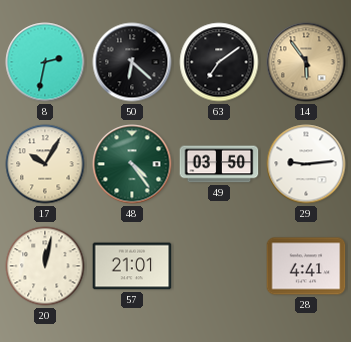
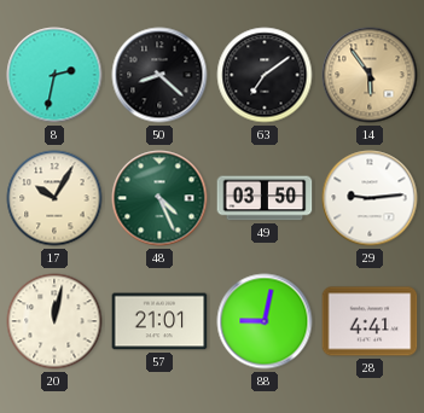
50: 6:22 -> 8:22 (159, 75)
48: 4:24 -> 4:26 (159, 198)
88: none -> 9:02 (265, 321)
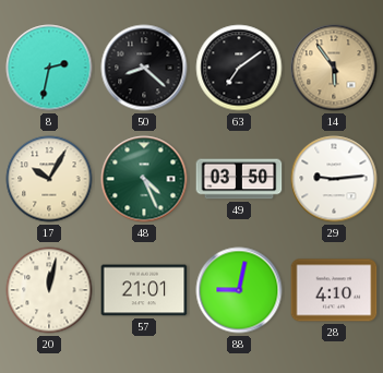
28: 4:41 -> 4:10 (334, 290)
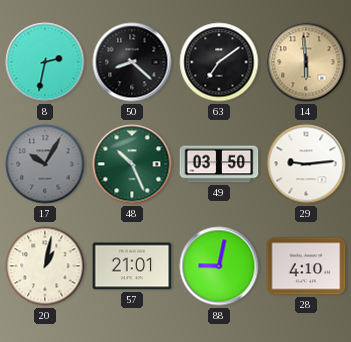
14: 5:54 -> 5:59 (306, 62)
17 dial: cream -> grey (45, 164)
48: 4:26 -> 10:26 (132, 164)
20: 12:02 -> 1:02 (45, 266)
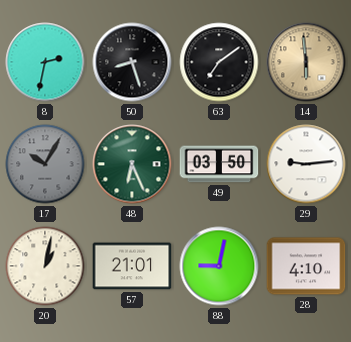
50: 8:22 -> 8:27 (132, 62)
48: 10:26 -> 6:26 (132, 164)
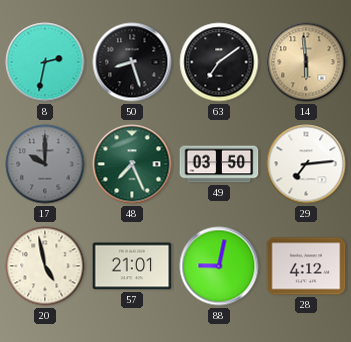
17: 10:05 -> 10:00 (45, 164)
48: 6:26 -> 7:26 (132, 164)
29: 9:14 -> 7:14 (306, 164)
20: 1:02 -> 4:58 (45, 266)
28: 4:10 -> 4:12 (306, 266)
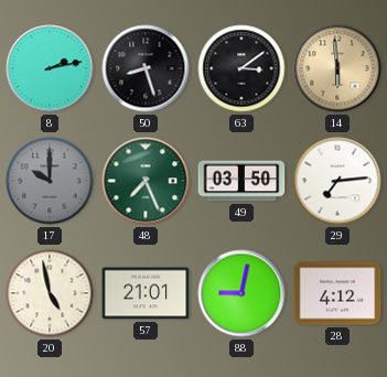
8: 2:32 -> 2:13 (50, 68)
63: 7:09 -> 3:09 (241, 68)
